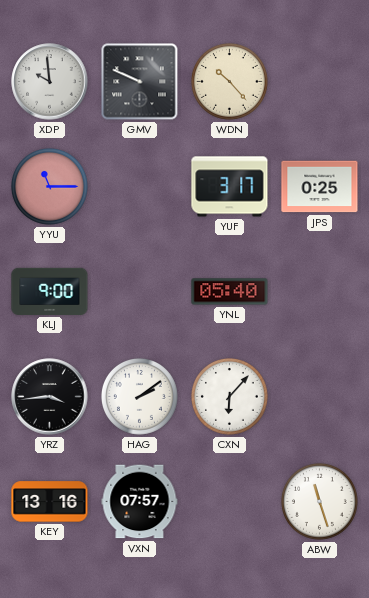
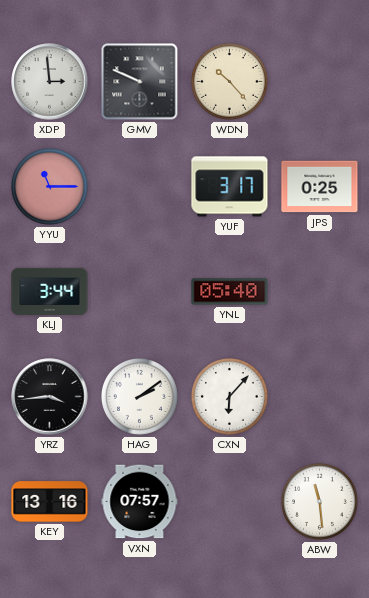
XDP: 9:59 -> 2:59 (50, 82)
KLJ: 9:00 -> 3:44 (50, 291)
ABW: 11:27 -> 11:29 (319, 501)
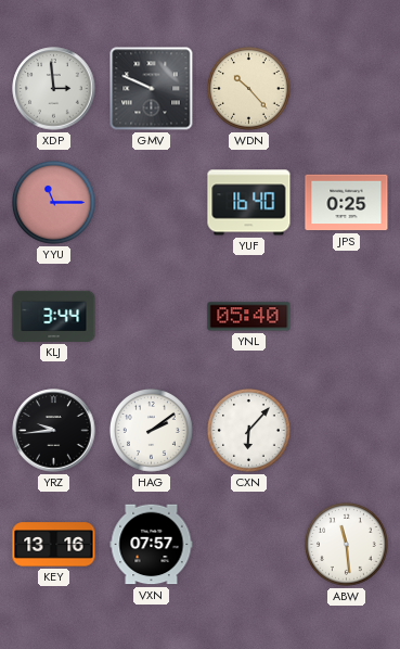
YUF: 3:17 -> 16:40 (249, 203)
YRZ: 3:44 -> 9:44 (54, 431)
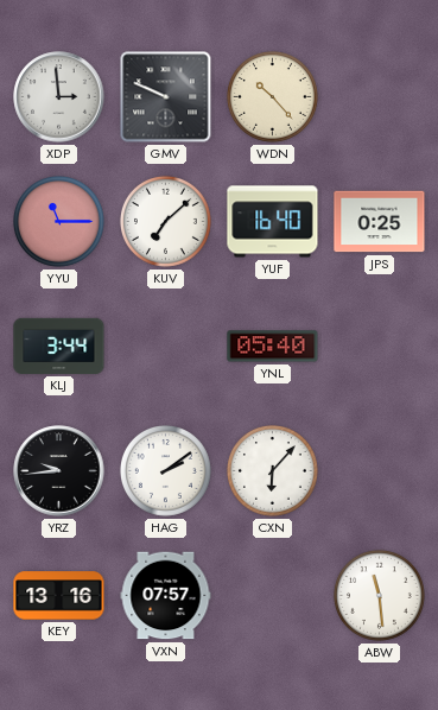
KUV: none -> 7:08 (165, 221)
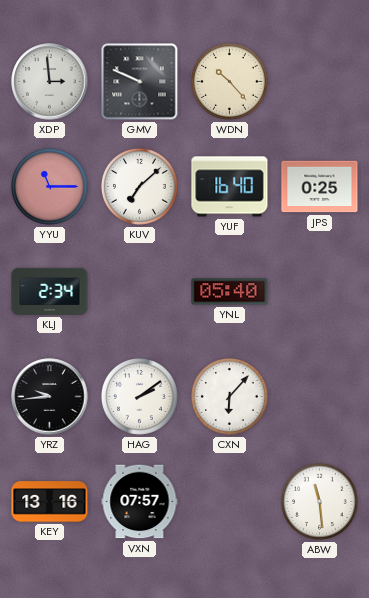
KLJ: 3:44 -> 2:34 (50, 291)
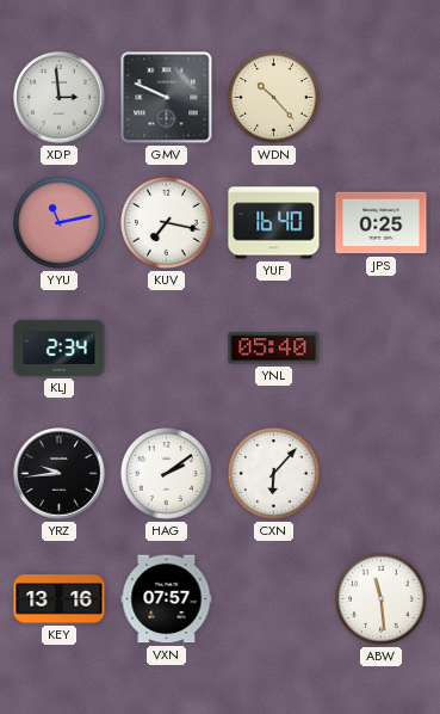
YYU: 11:15 -> 11:13 (58, 222)
KUV: 7:08 -> 7:17 (166, 222)
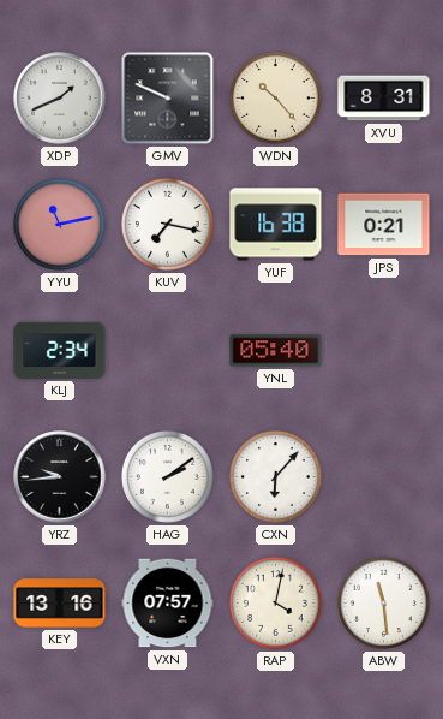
XDP: 2:59 -> 1:41 (60, 99)
XVU: none -> 8:31 (384, 99)
YUF: 16:40 -> 16:38 (276, 225)
JPS: 0:25 -> 0:21 (384, 225)
RAP: none -> 4:02 (275, 602)
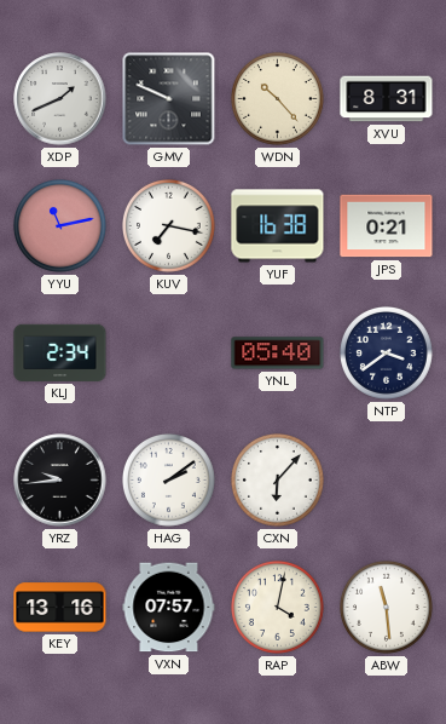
NTP: none -> 3:39 (386, 352)
